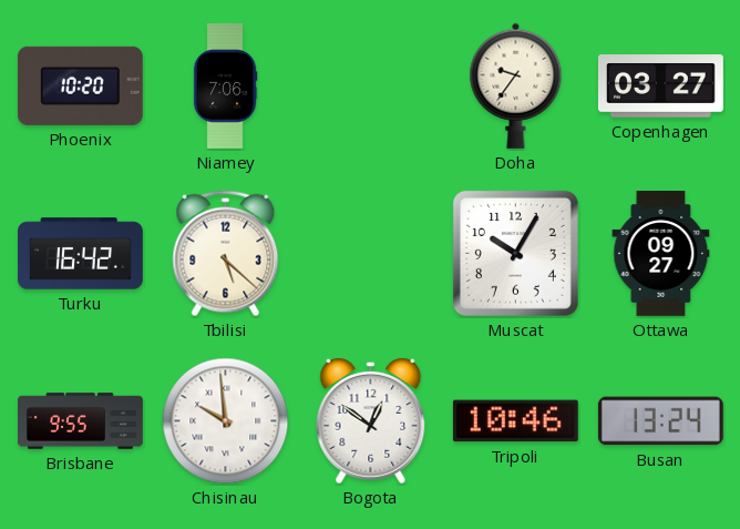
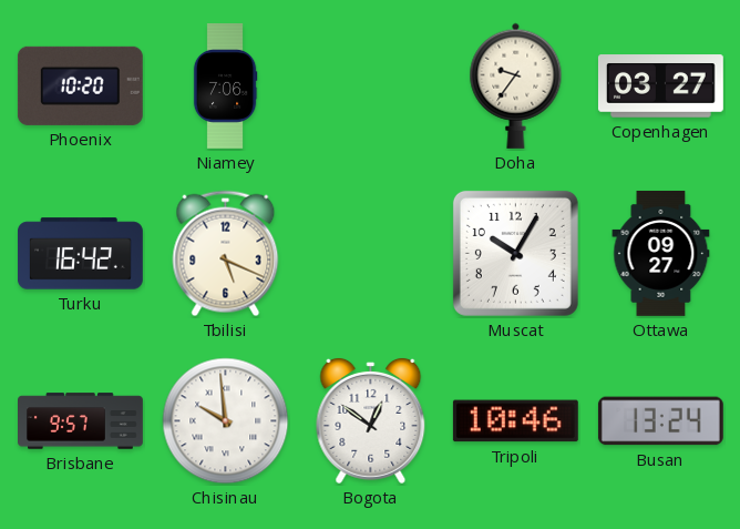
Tbilisi: 5:22 -> 5:19 (226, 254)
Brisbane: 9:55 -> 9:57 (81, 421)
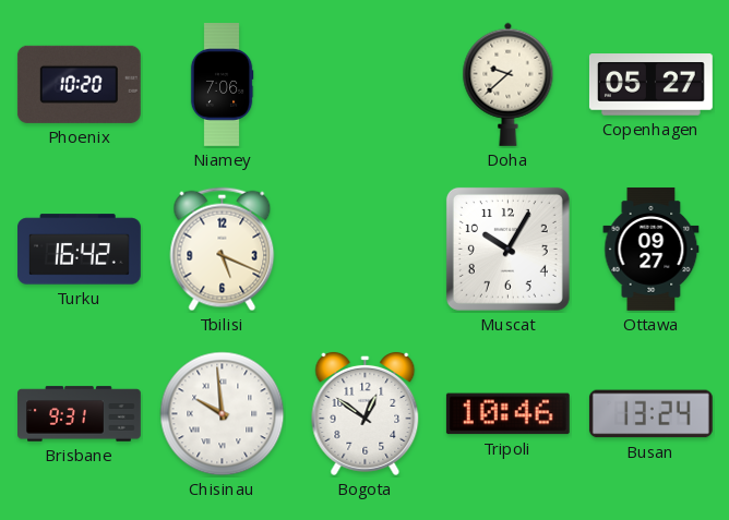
Doha: 9:36 -> 9:38 (509, 84)
Copenhagen: 03:27 -> 05:27 (650, 85)
Brisbane: 9:57 -> 9:31 (80, 414)
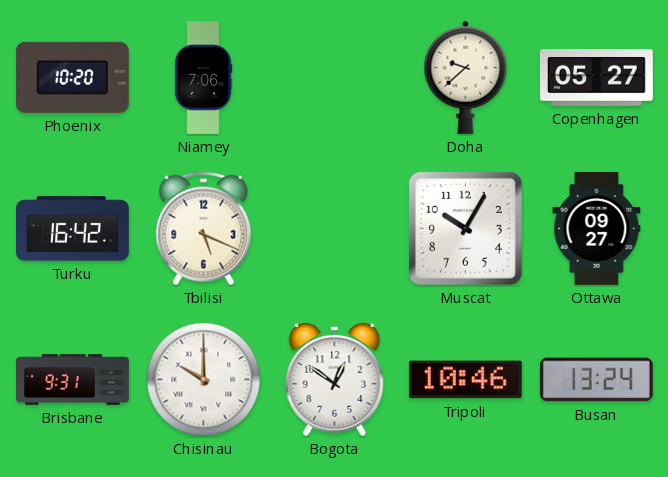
Chisinau: 9:59 -> 10:00 (204, 380)
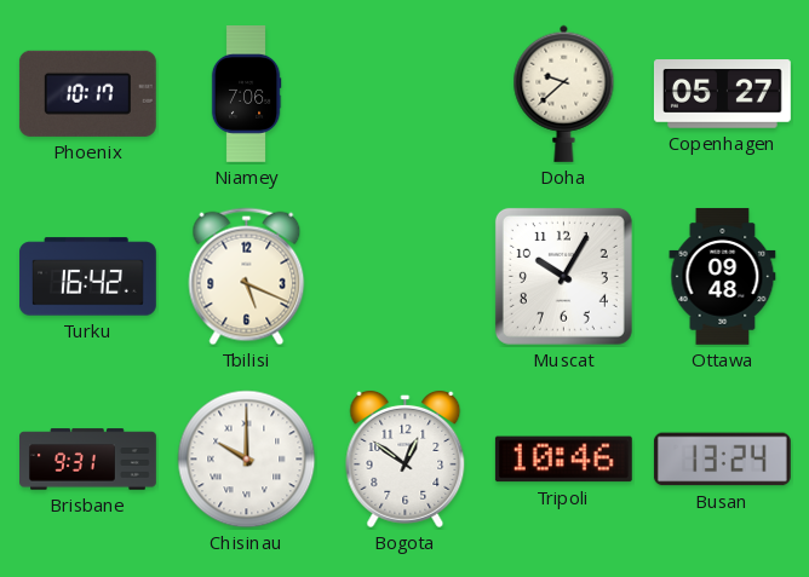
Phoenix: 10:20 -> 10:17 (87, 93)
Ottawa: 09:27 -> 09:48 (723, 276)
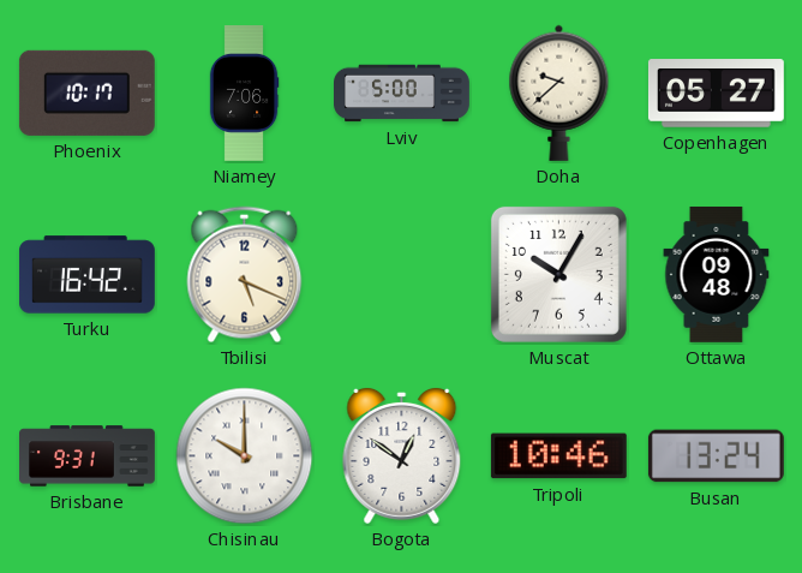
Lviv: none -> 5:00 (402, 94)
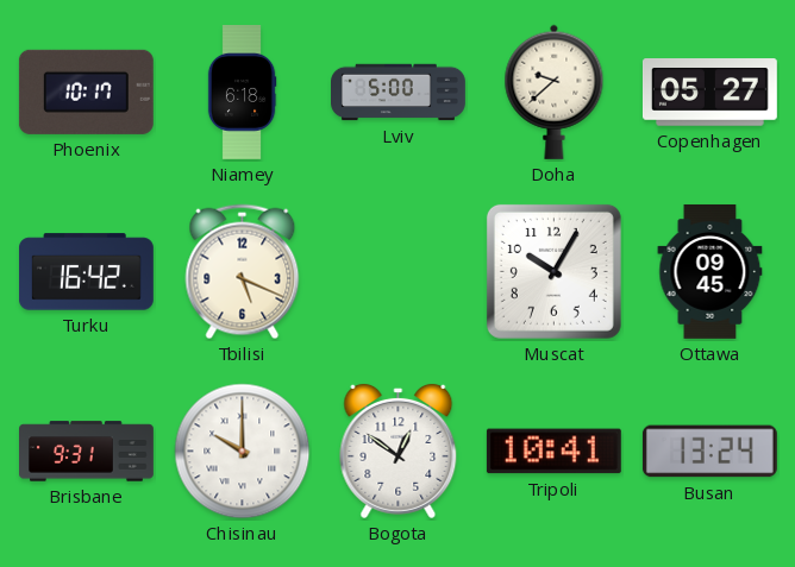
Niamey: 7:06 -> 6:18 (242, 93)
Ottawa: 09:48 -> 09:45 (711, 271)
Tripoli: 10:46 -> 10:41 (553, 452)
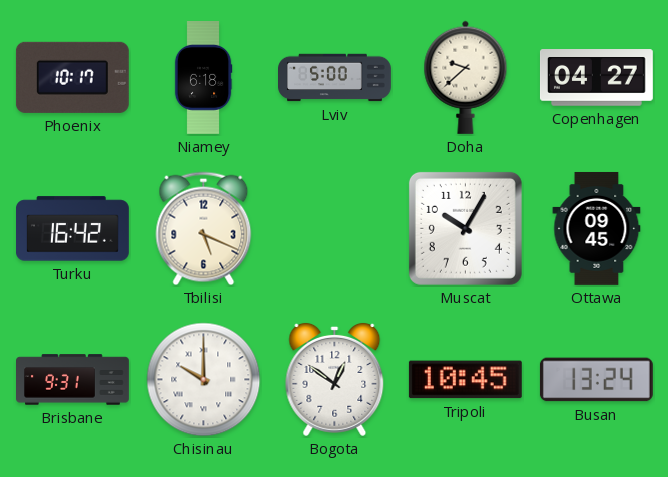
Copenhagen: 05:27 -> 04:27 (596, 78)
Tripoli: 10:41 -> 10:45 (465, 380)
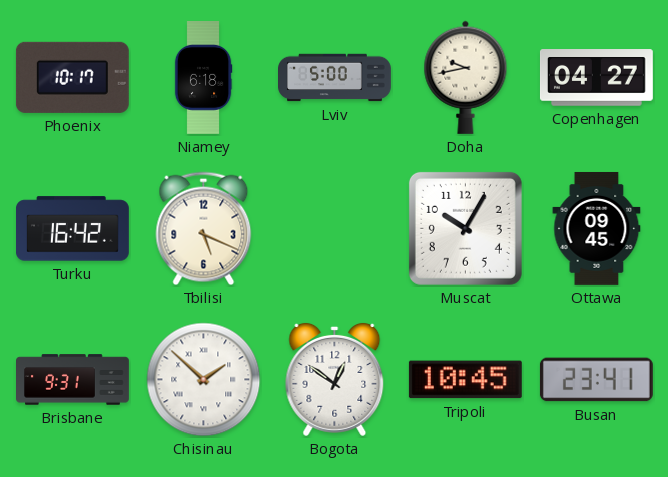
Doha: 9:38 -> 9:43 (466, 77)
Chisinau: 10:00 -> 1:52 (204, 380)
Busan: 13:24 -> 23:41 (596, 380)
